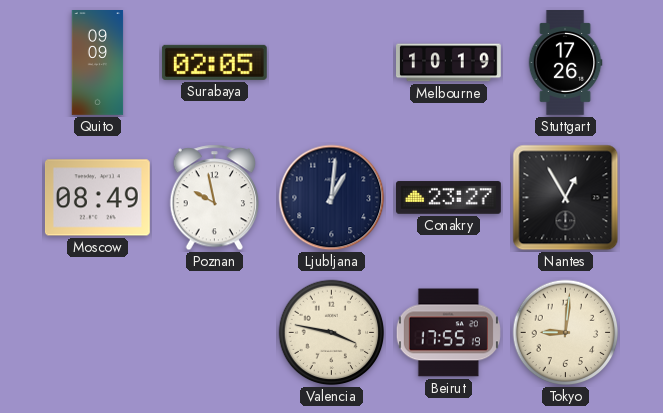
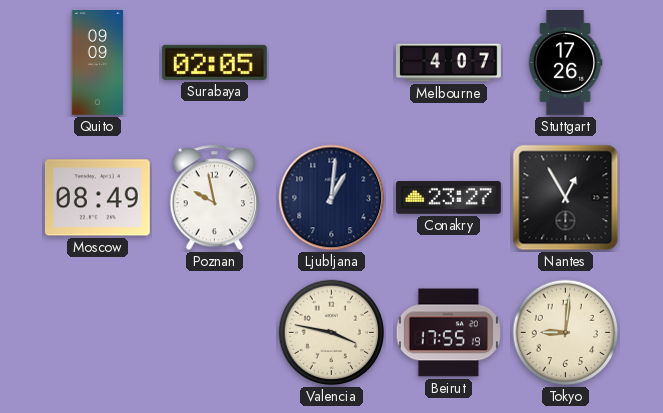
Melbourne: 10:19 -> 4:07 (449, 63)
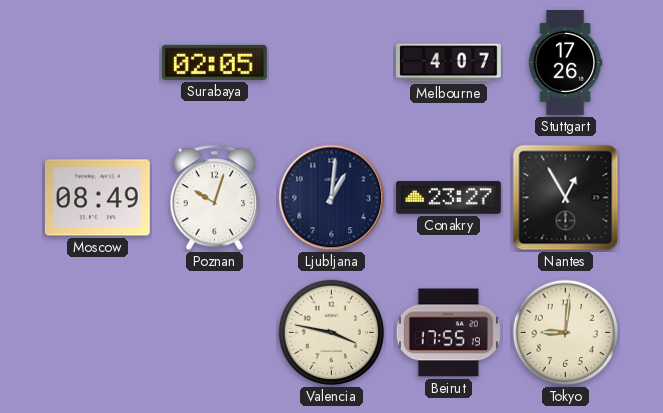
Quito: 09:09 -> none (98, 63)
Poznan: 9:58 -> 10:03 (215, 198)
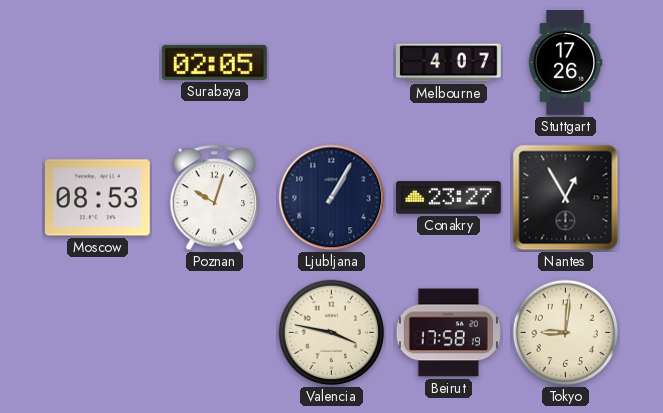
Moscow: 08:49 -> 08:53 (97, 198)
Ljubljana: 1:01 -> 1:05 (332, 198)
Beirut: 17:55 -> 17:58 (448, 333)
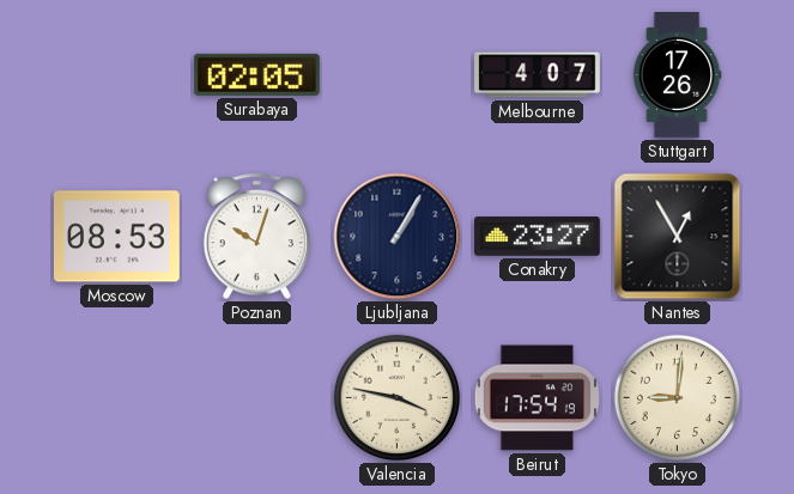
Beirut: 17:58 -> 17:54 (537, 398)
